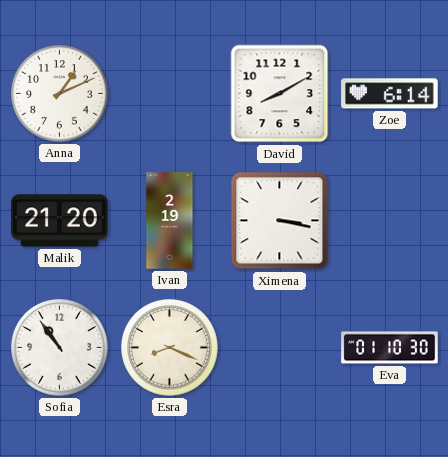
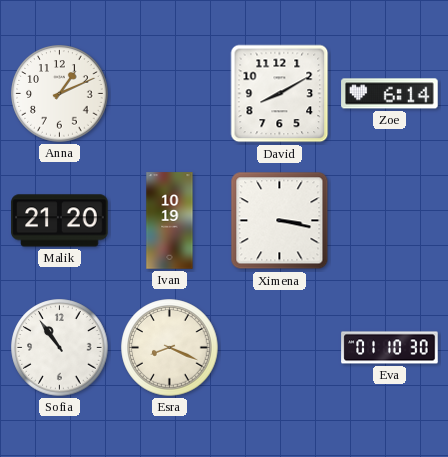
Ivan: 2:19 -> 10:19 (170, 221)
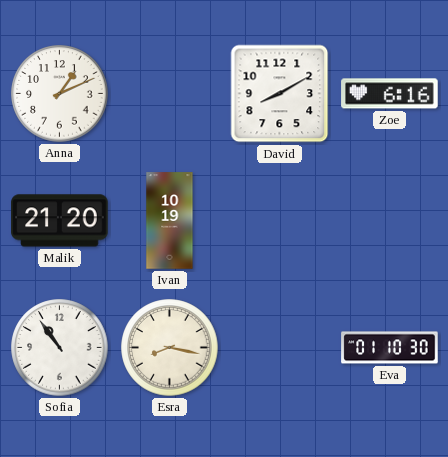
Zoe: 6:14 -> 6:16 (390, 94)
Ximena: 3:17 -> none (280, 221)
Esra: 8:19 -> 8:17 (170, 348)
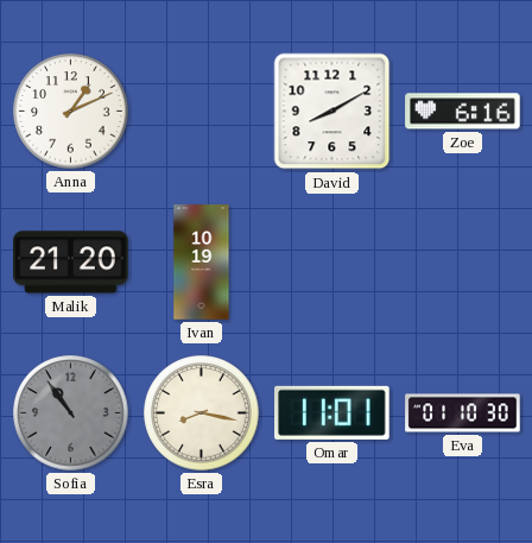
Sofia dial: white -> grey (71, 413)
Omar: none -> 11:01 (332, 412)
